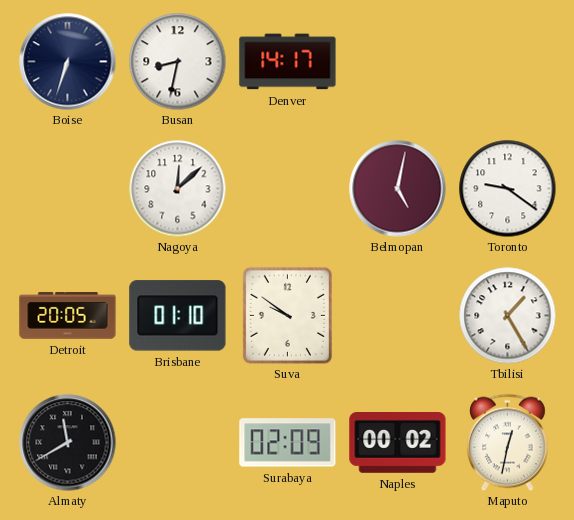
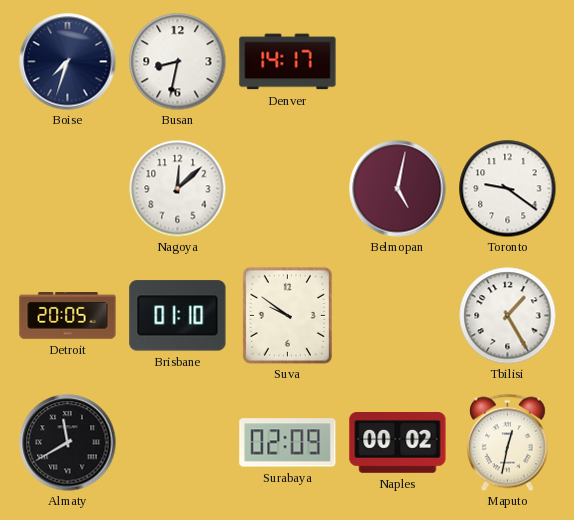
Boise: 6:33 -> 7:33 (68, 62)
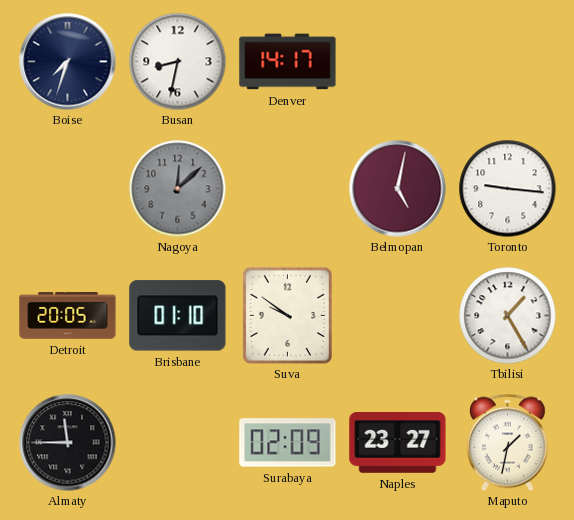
Nagoya dial: white -> grey (177, 188)
Toronto: 9:21 -> 9:16 (507, 188)
Almaty: 11:40 -> 11:45 (68, 443)
Naples: 00:02 -> 23:27 (398, 443)
Maputo: 12:32 -> 1:32 (508, 442)
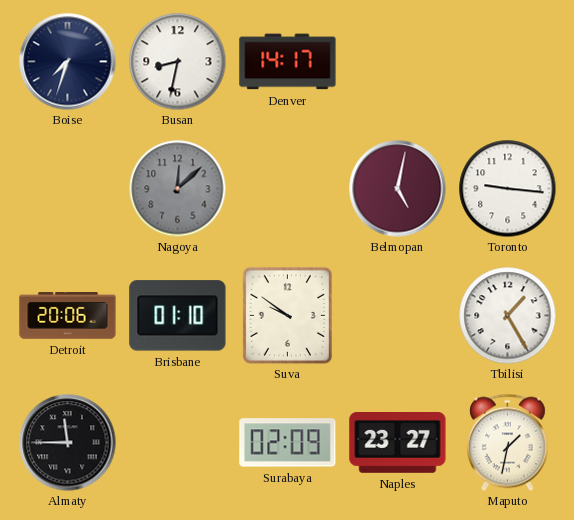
Detroit: 20:05 -> 20:06 (68, 316)
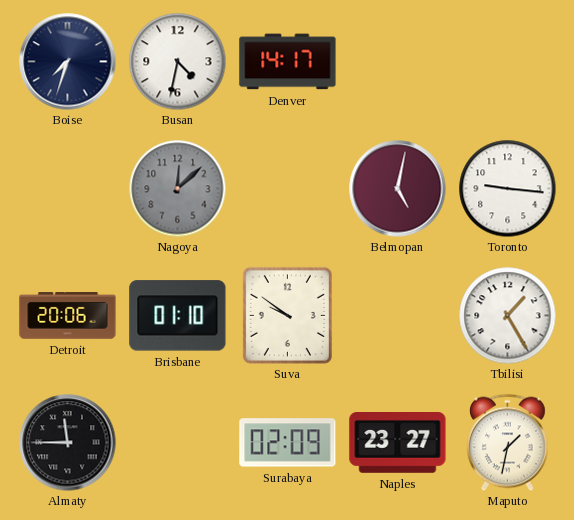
Busan: 8:32 -> 4:32 (177, 61)
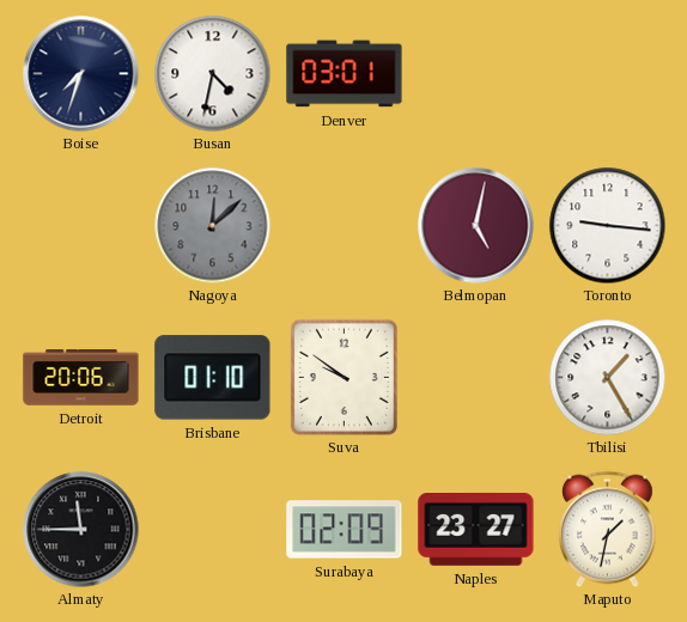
Denver: 14:17 -> 03:01 (345, 74)
